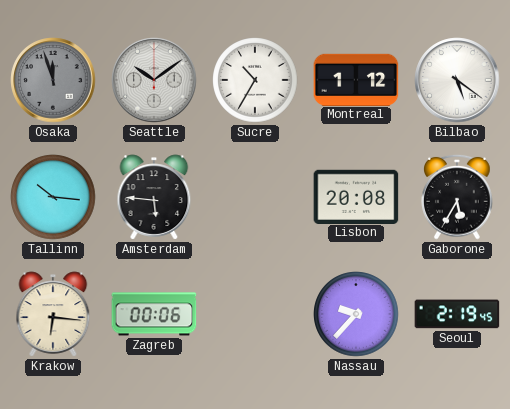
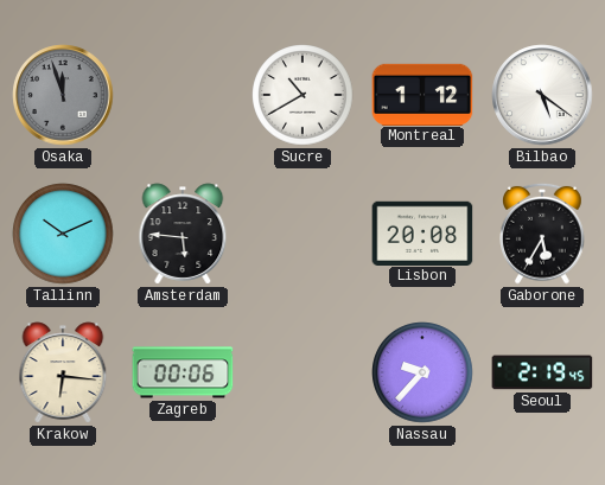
Seattle: 10:09 -> none (154, 80)
Sucre: 10:35 -> 10:40 (302, 95)
Tallinn: 10:16 -> 10:11 (63, 234)
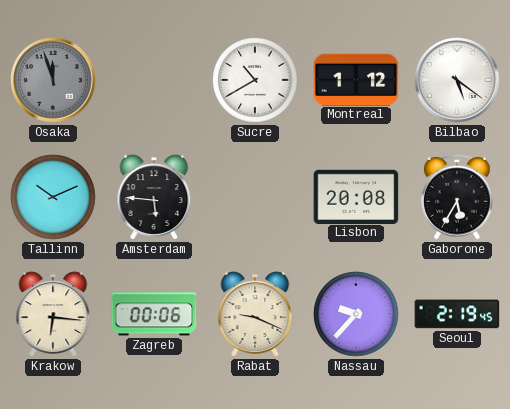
Rabat: none -> 9:19 (255, 314)
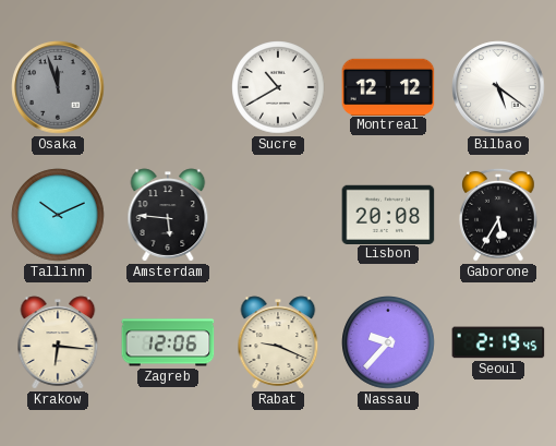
Montreal: 1:12 -> 12:12 (388, 86)
Zagreb: 00:06 -> 12:06 (168, 342)
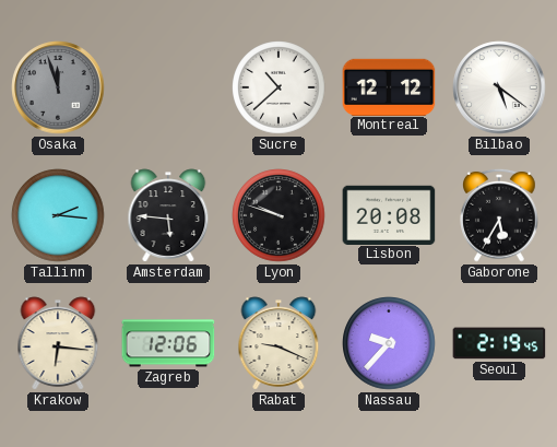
Sucre: 10:40 -> 10:38 (278, 87)
Tallinn: 10:11 -> 2:16 (58, 215)
Lyon: none -> 9:48 (278, 215)
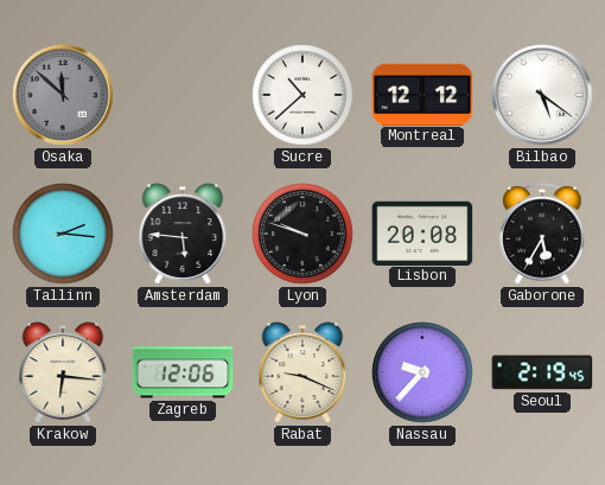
Osaka: 11:57 -> 11:52 (63, 95)
